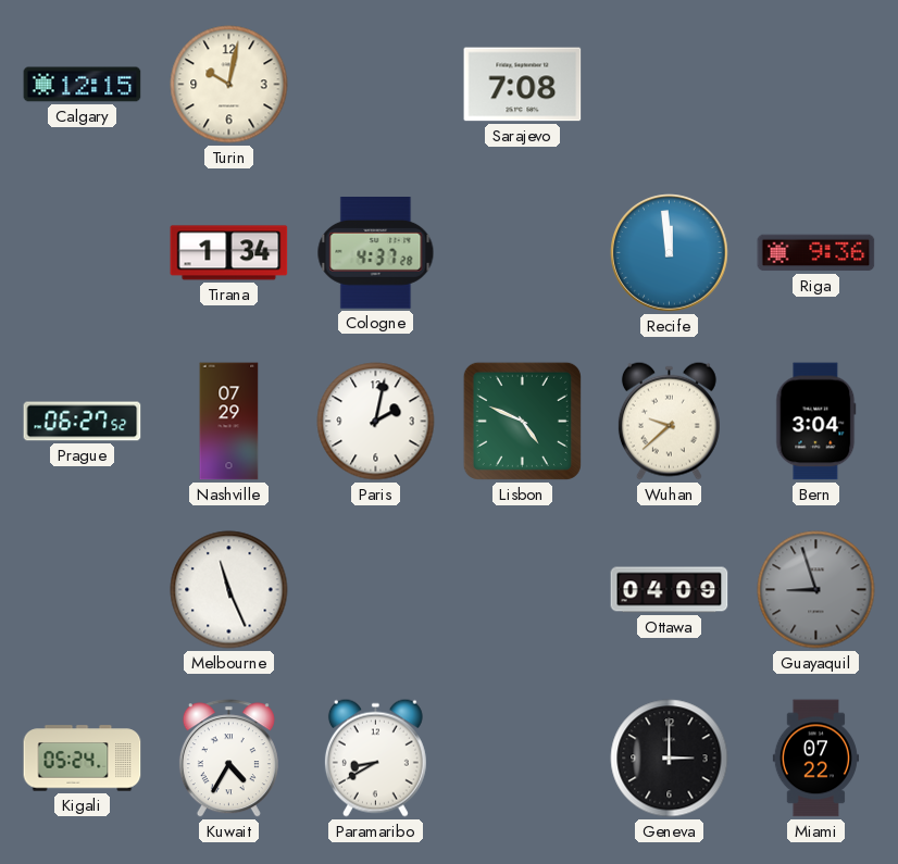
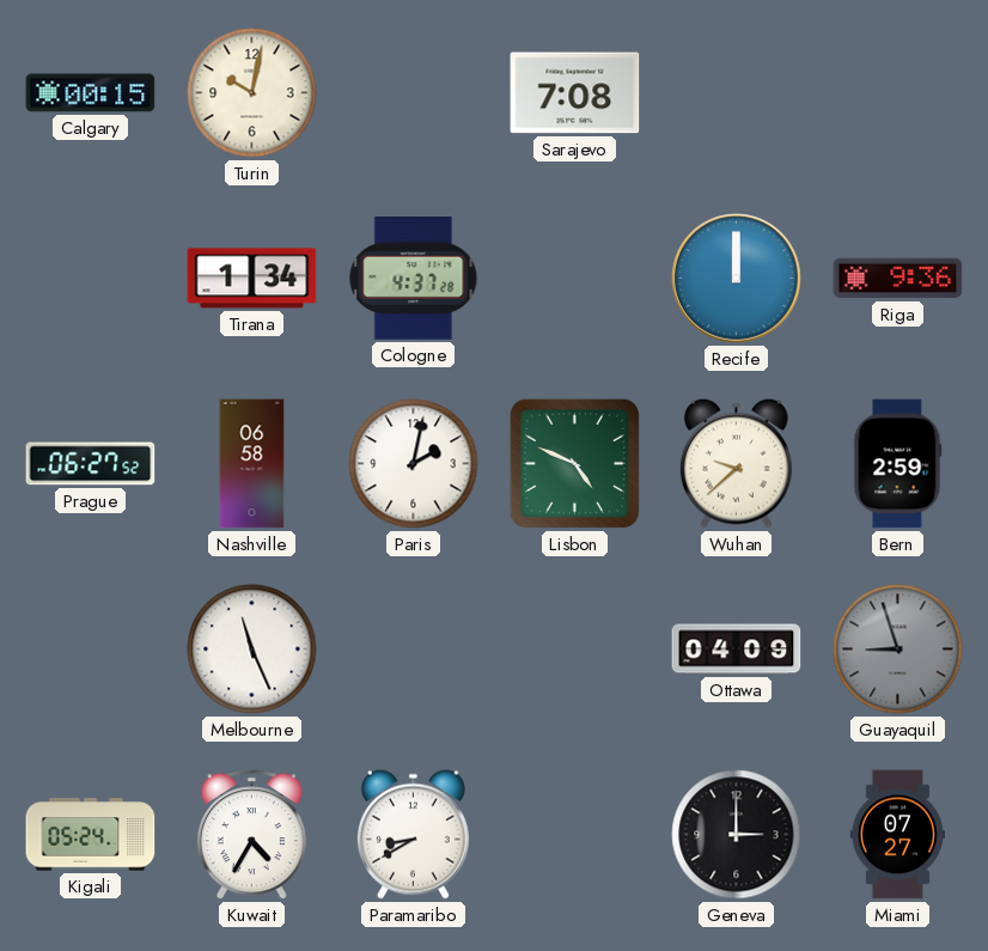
Calgary: 12:15 -> 00:15 (91, 93)
Recife: 11:59 -> 12:00 (737, 279)
Nashville: 07:29 -> 06:58 (252, 464)
Bern: 3:04 -> 2:59 (898, 464)
Miami: 07:22 -> 07:27 (897, 835)
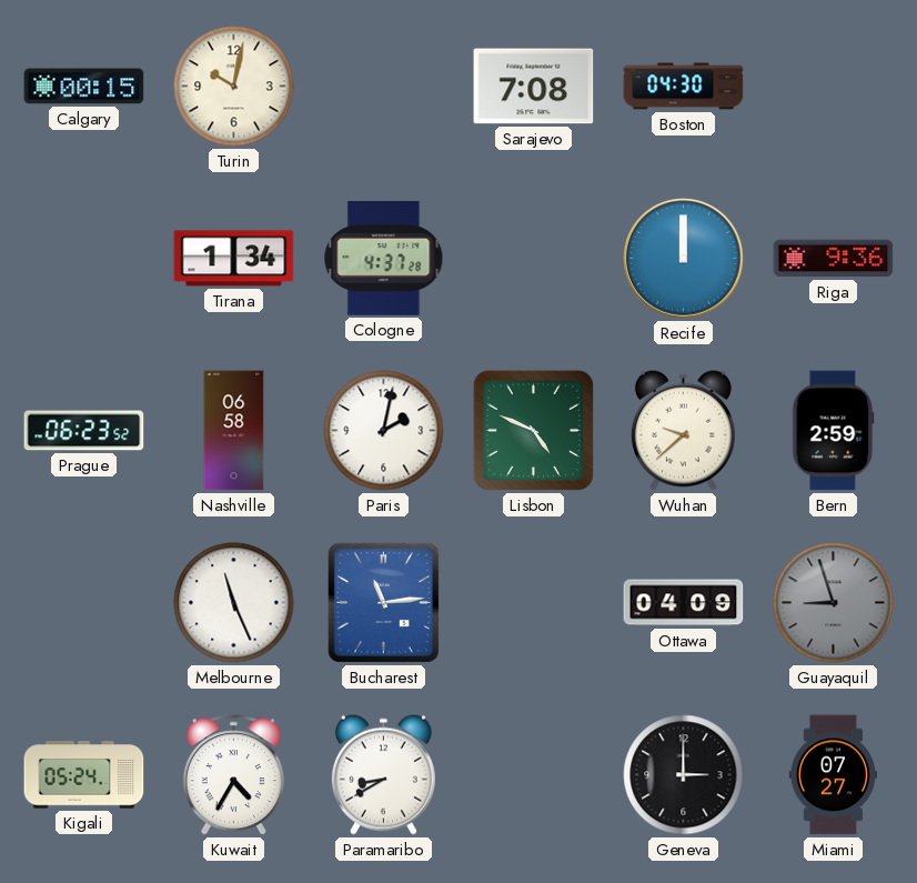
Boston: none -> 04:30 (684, 87)
Prague: 06:27 -> 06:23 (84, 431)
Bucharest: none -> 11:14 (383, 602)
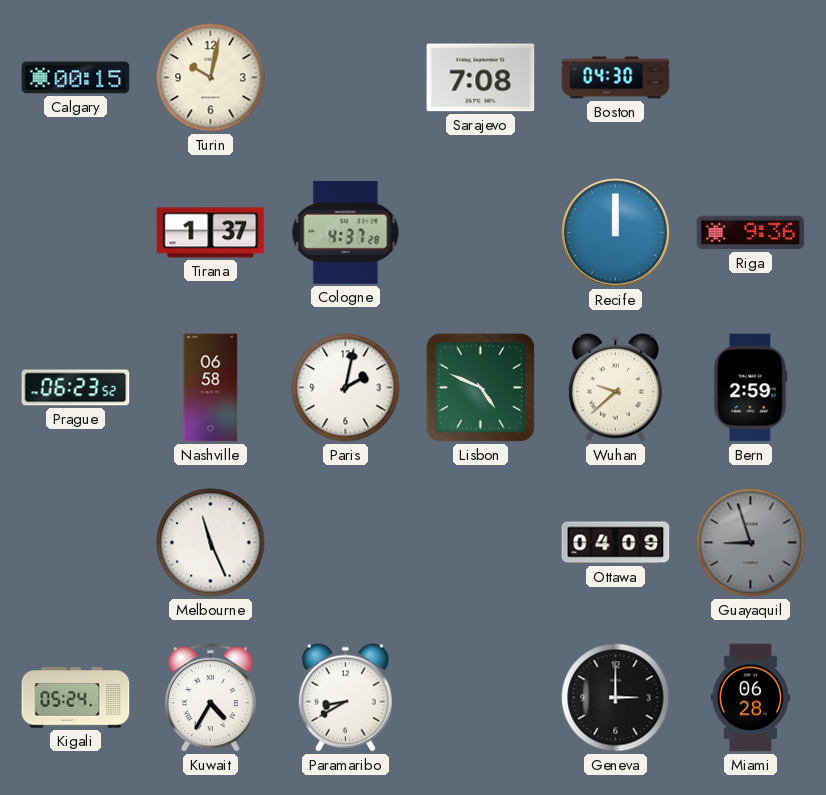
Tirana: 1:34 -> 1:37 (211, 233)
Bucharest: 11:14 -> none (383, 602)
Miami: 07:27 -> 06:28 (750, 698)
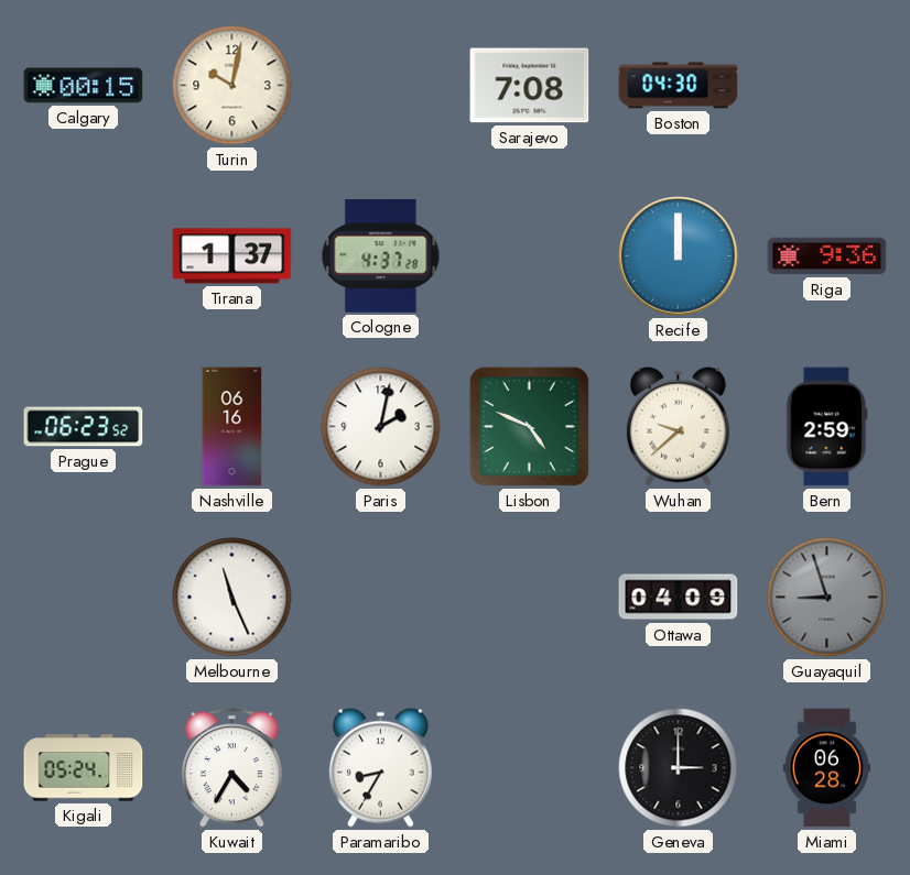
Nashville: 06:58 -> 06:16 (232, 427)
Paramaribo: 8:40 -> 8:35 (380, 767)
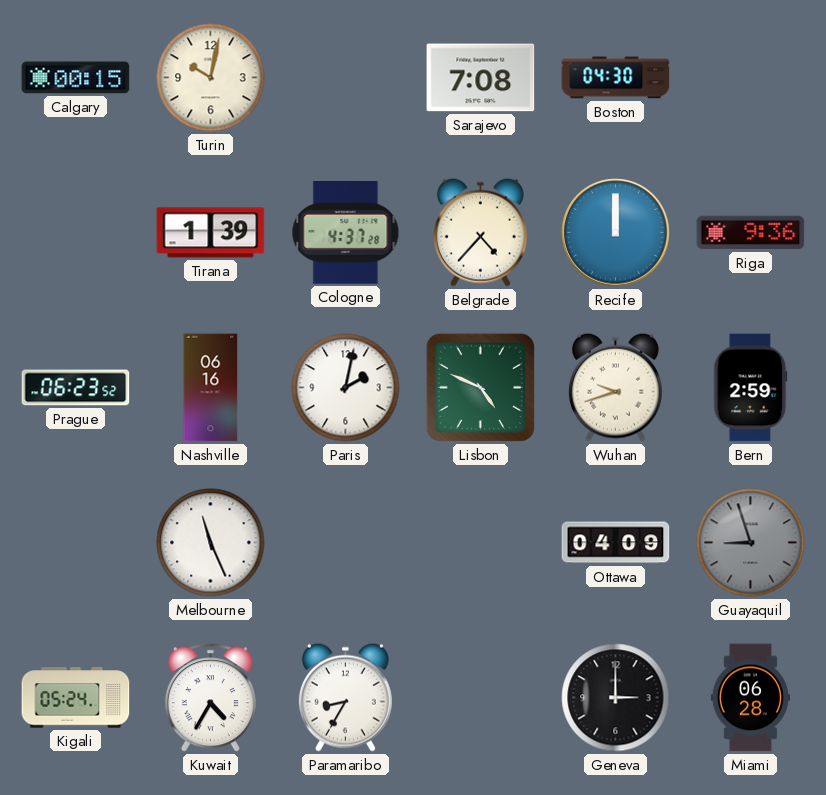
Tirana: 1:37 -> 1:39 (211, 233)
Belgrade: none -> 4:37 (480, 232)
Wuhan: 9:38 -> 9:42 (615, 387)
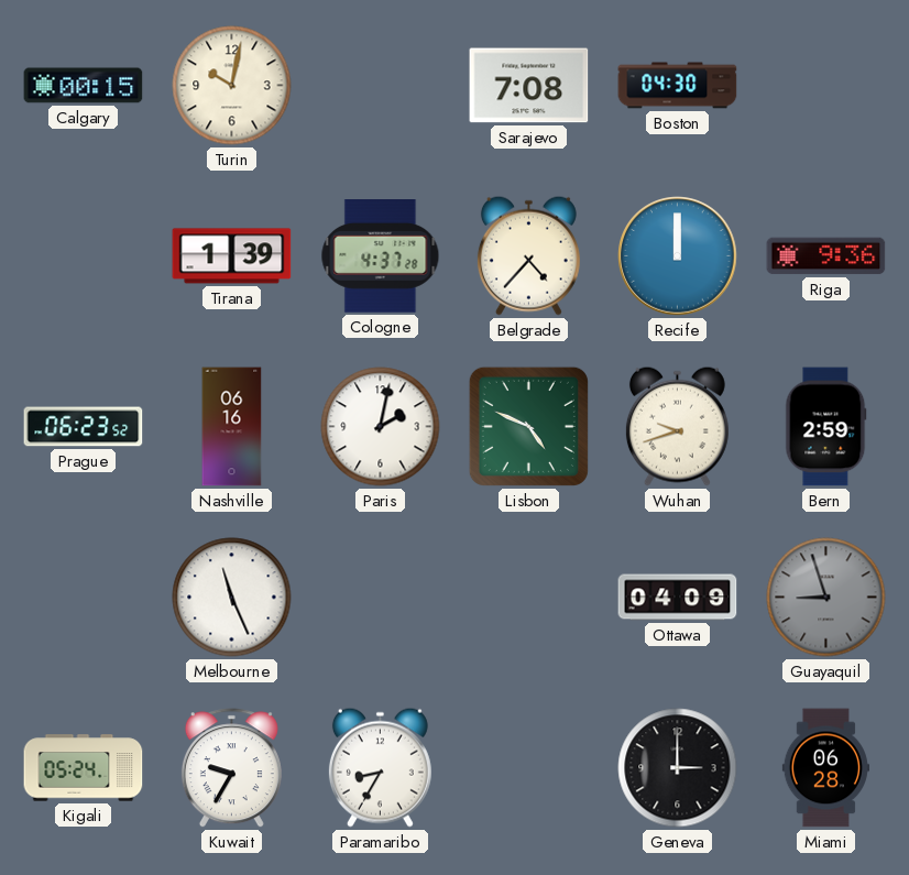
Kuwait: 4:35 -> 9:35 (231, 768)
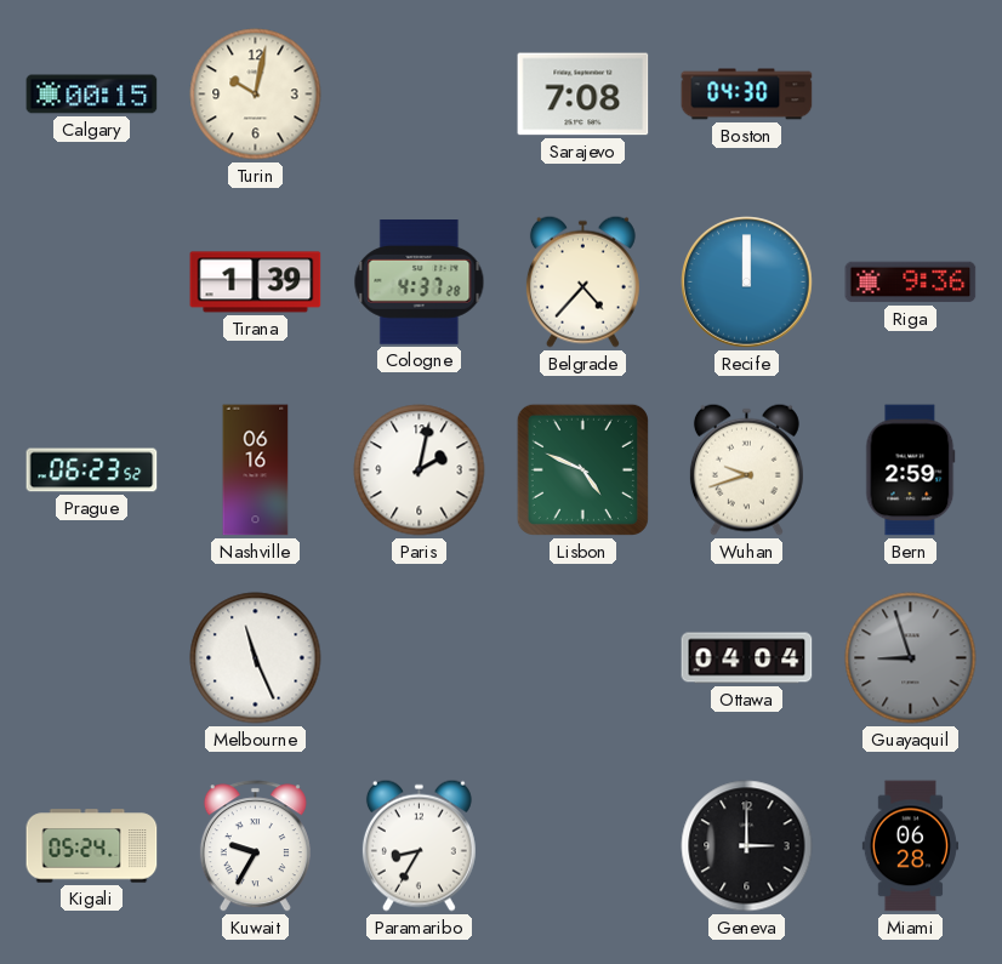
Ottawa: 04:09 -> 04:04 (747, 658)
